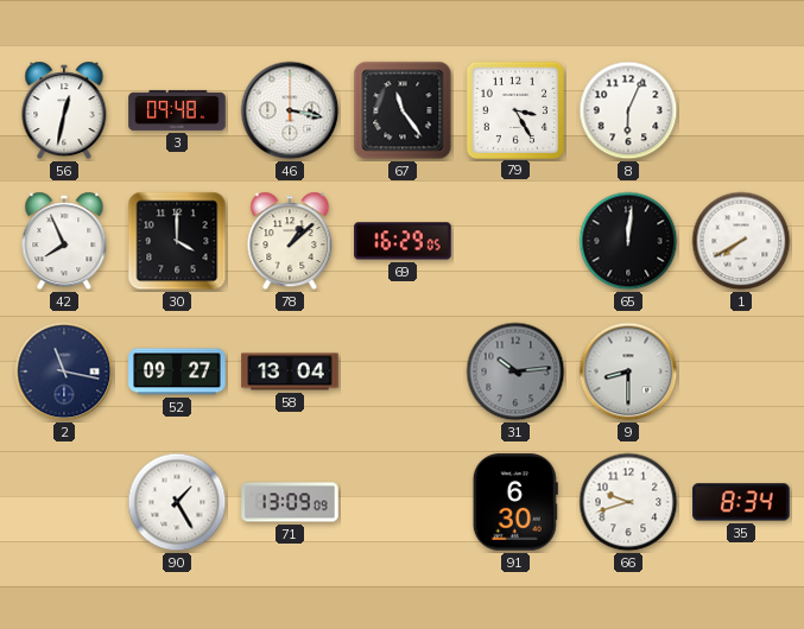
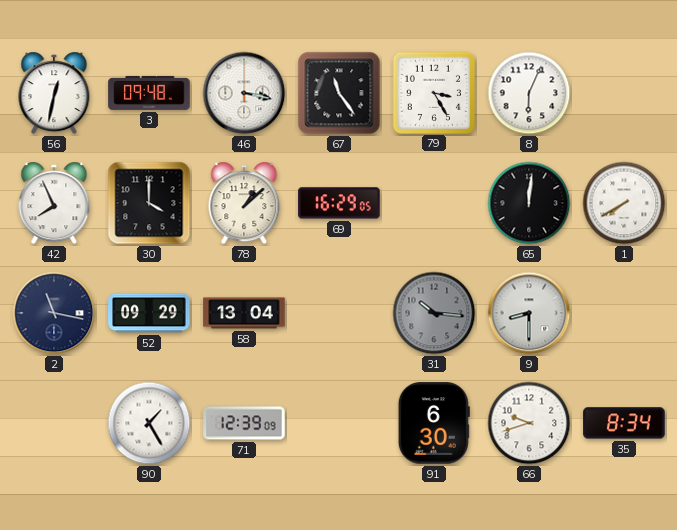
52: 09:27 -> 09:29 (149, 313)
31: 10:14 -> 10:16 (434, 313)
71: 13:09 -> 12:39 (244, 423)
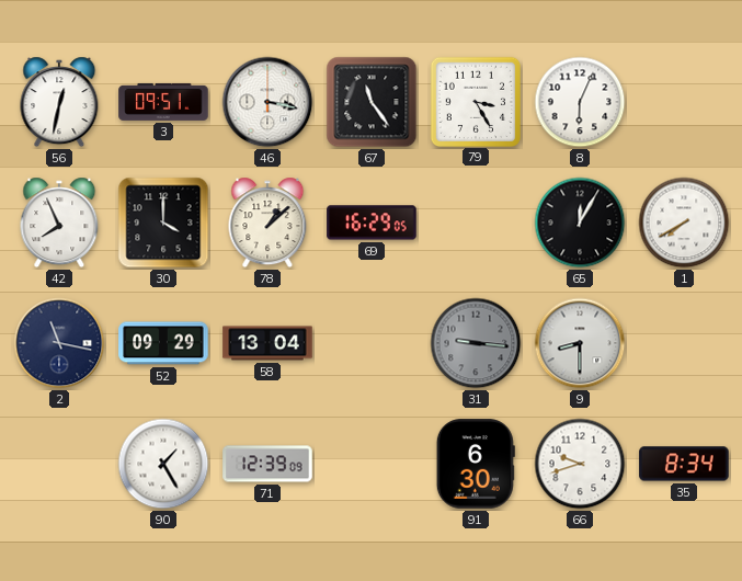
3: 09:48 -> 09:51 (163, 102)
65: 12:01 -> 12:05 (580, 223)
31: 10:16 -> 9:16 (476, 343)
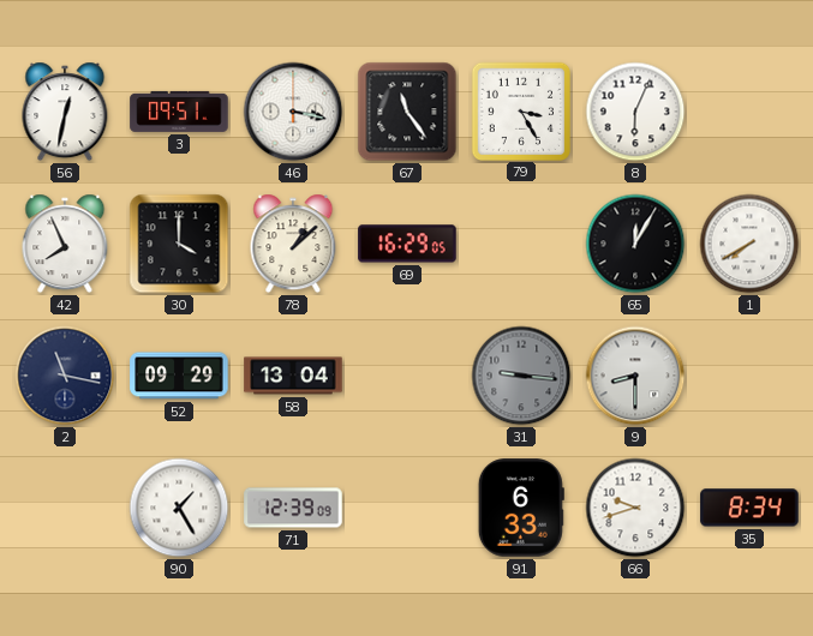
91: 6:30 -> 6:33 (521, 508)
